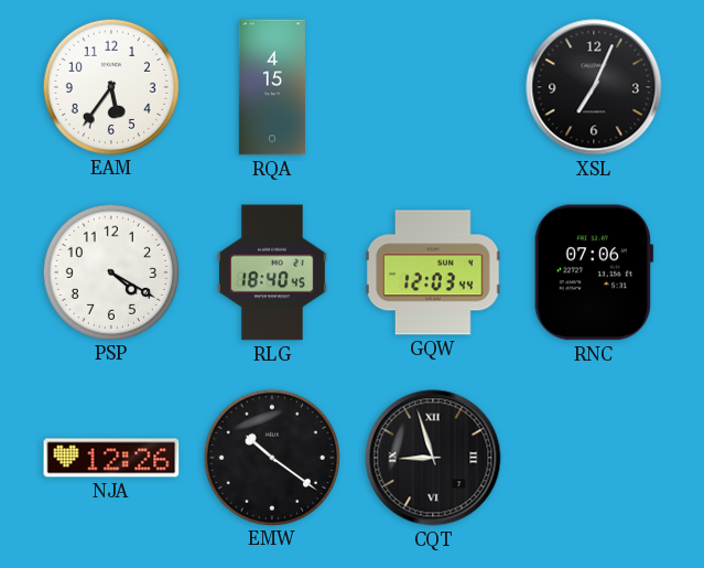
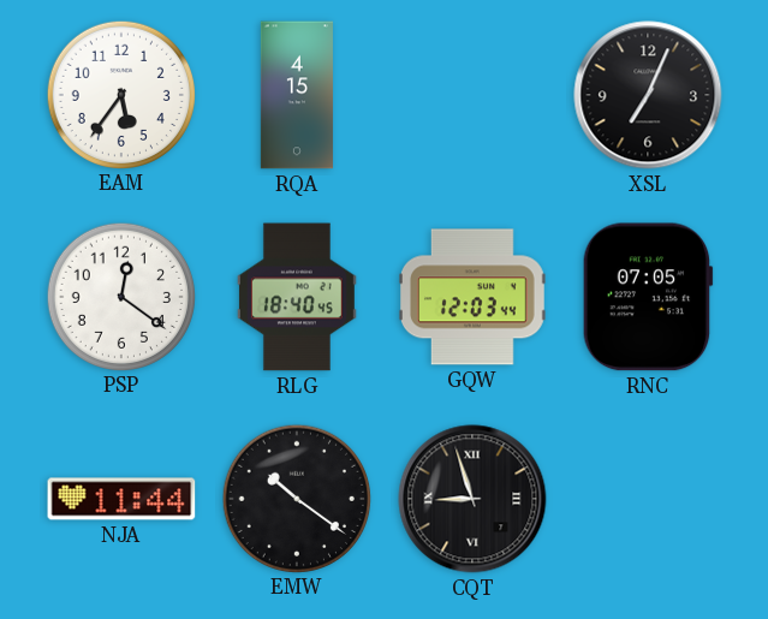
PSP: 4:20 -> 12:21 (120, 296)
RNC: 07:06 -> 07:05 (648, 297)
NJA: 12:26 -> 11:44 (121, 499)
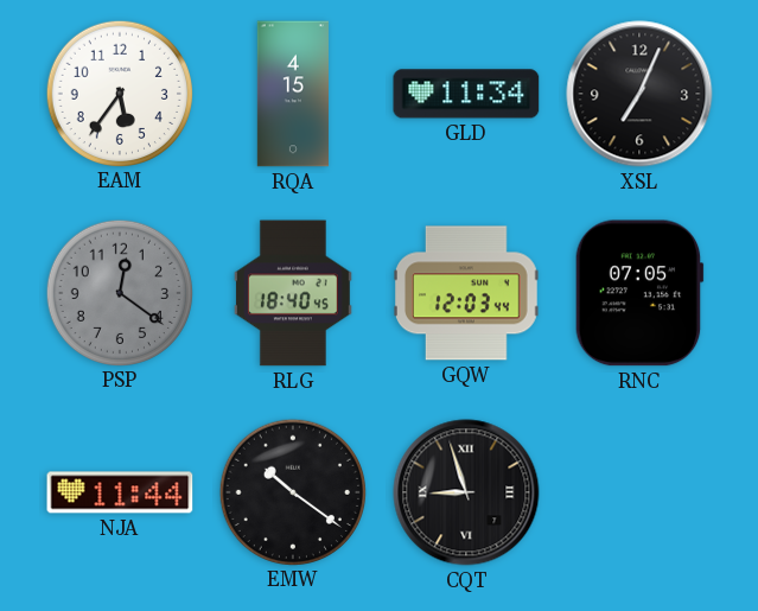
GLD: none -> 11:34 (466, 94)
PSP dial: white -> grey (119, 292)
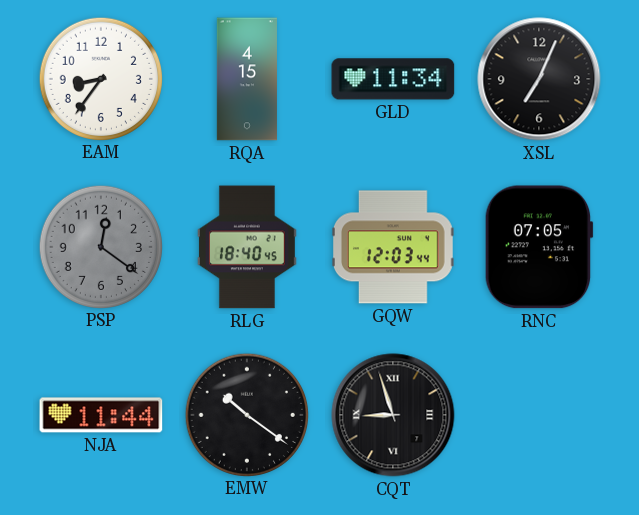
EAM: 5:36 -> 8:36 (100, 78)
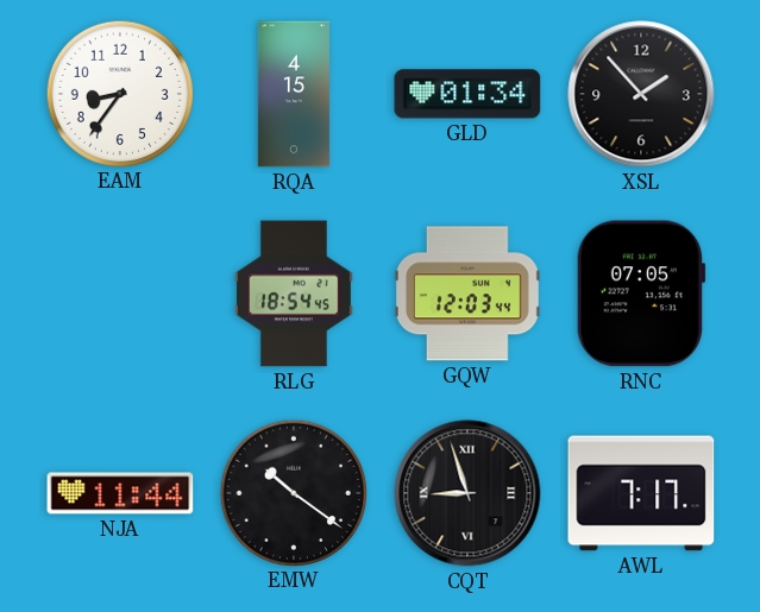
GLD: 11:34 -> 01:34 (467, 94)
XSL: 7:04 -> 1:53 (641, 94)
PSP: 12:21 -> none (100, 246)
RLG: 18:40 -> 18:54 (294, 294)
AWL: none -> 7:17 (641, 493)
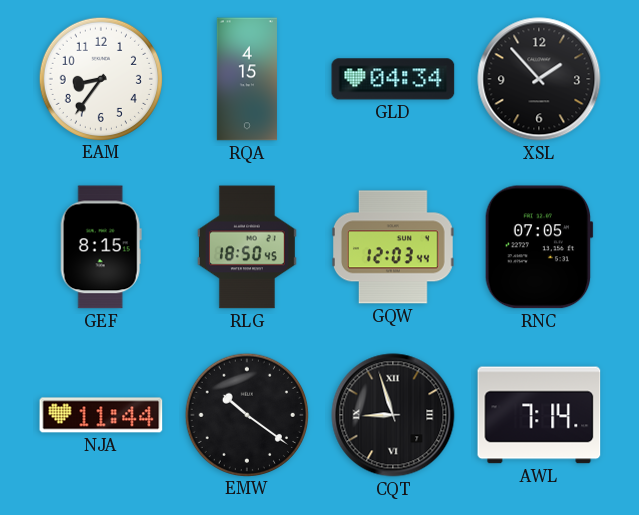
GLD: 01:34 -> 04:34 (393, 79)
GEF: none -> 8:15 (101, 247)
RLG: 18:54 -> 18:50 (247, 247)
AWL: 7:17 -> 7:14 (539, 415)
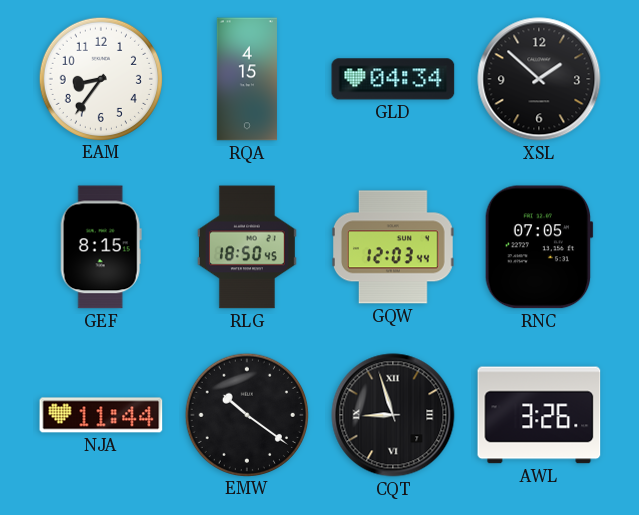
XSL: 1:53 -> 1:52 (539, 79)
AWL: 7:14 -> 3:26 (539, 415)
